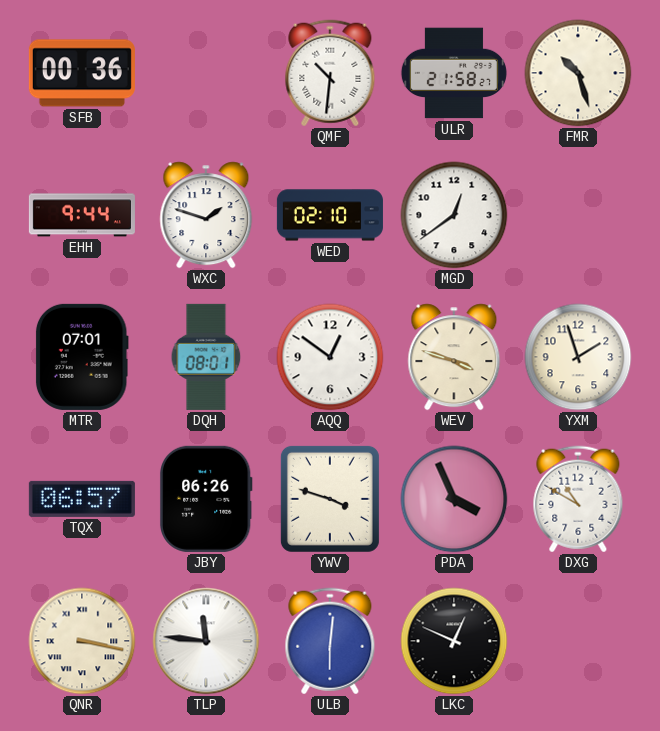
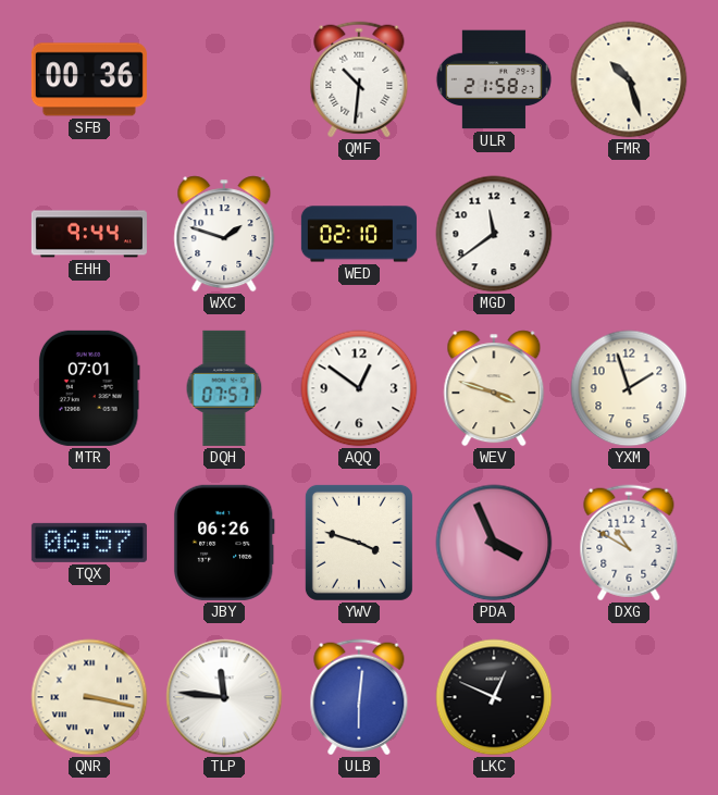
MGD: 12:39 -> 11:39 (494, 234)
DQH: 08:01 -> 07:57 (224, 388)
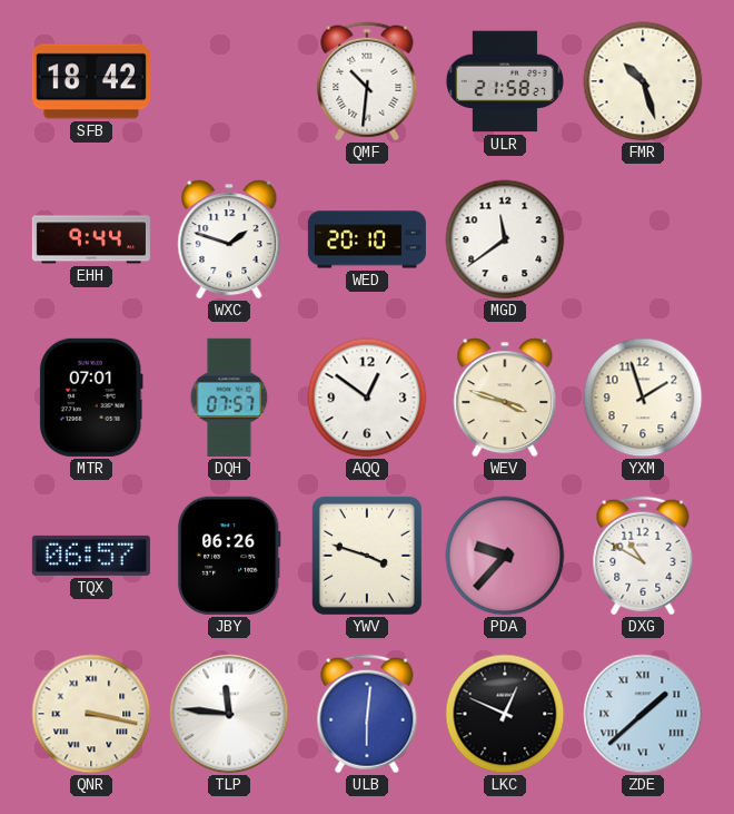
SFB: 00:36 -> 18:42 (91, 81)
WED: 02:10 -> 20:10 (367, 239)
PDA: 3:56 -> 9:37 (505, 556)
ZDE: none -> 1:38 (643, 714)
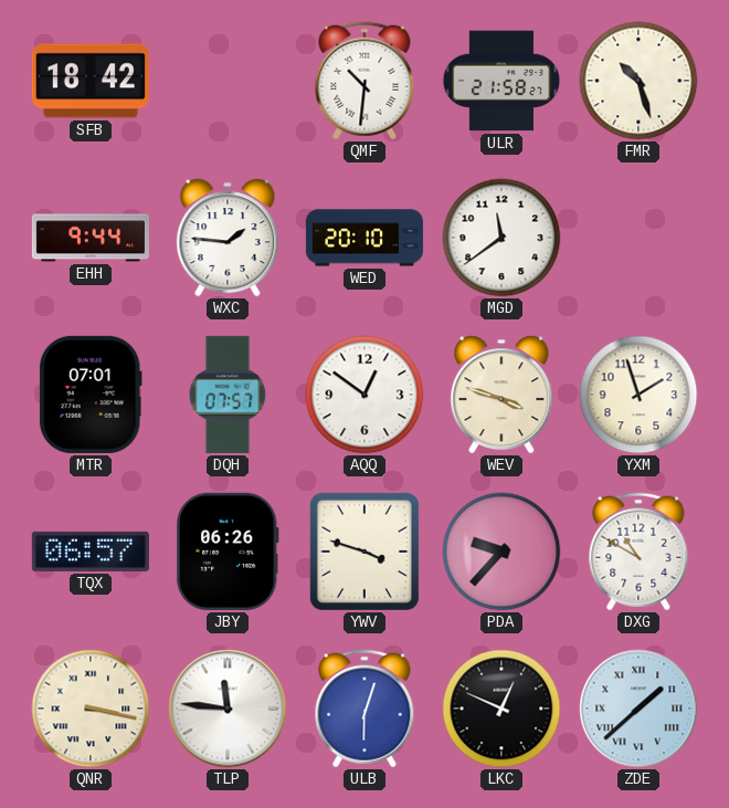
WXC: 1:48 -> 1:46 (228, 238)
ULB: 6:01 -> 6:03 (364, 709)
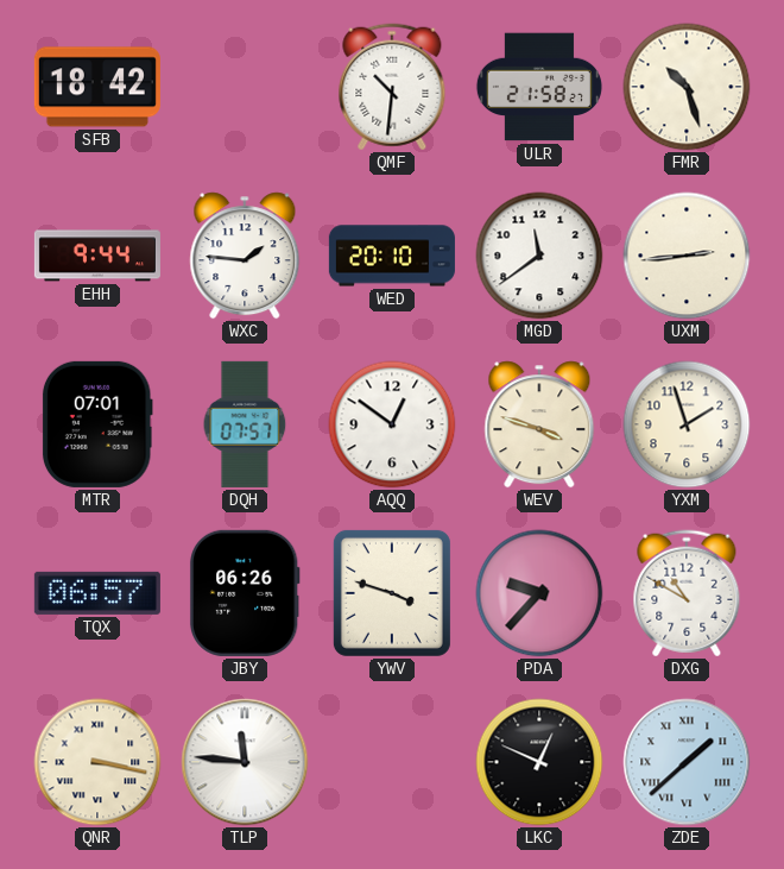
UXM: none -> 2:44 (687, 256)
ULB: 6:03 -> none (364, 709)
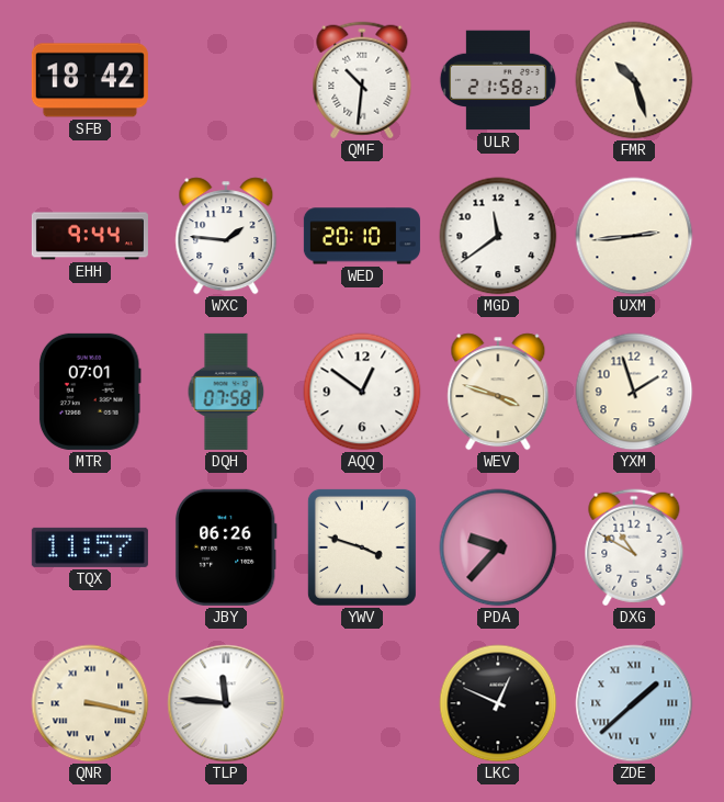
DQH: 07:57 -> 07:58 (226, 392)
TQX: 06:57 -> 11:57 (90, 547)
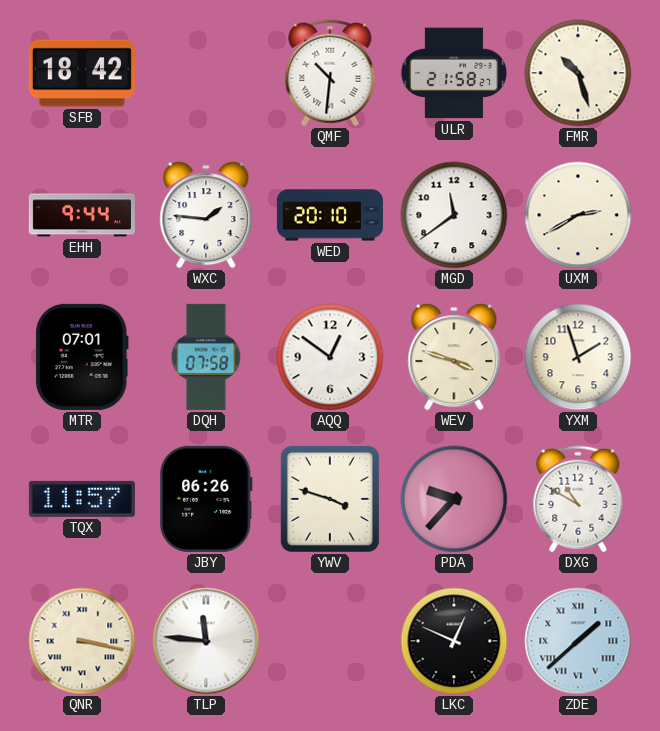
UXM: 2:44 -> 2:40 (578, 215)
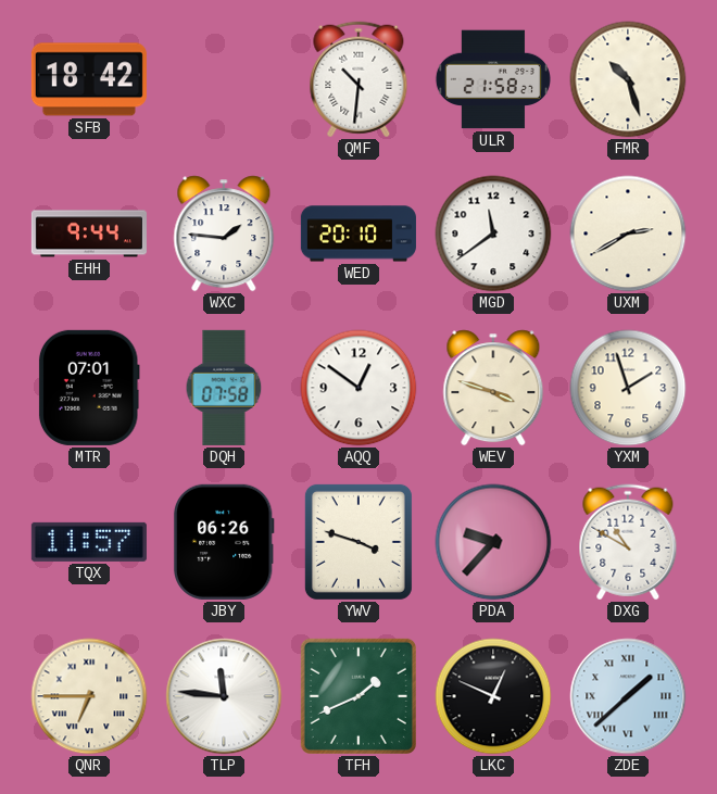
QNR: 3:17 -> 6:45 (89, 696)
TFH: none -> 1:41 (358, 696)
